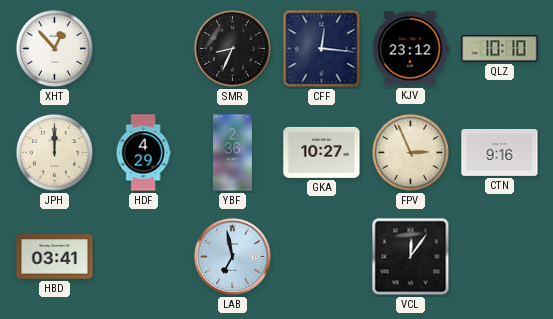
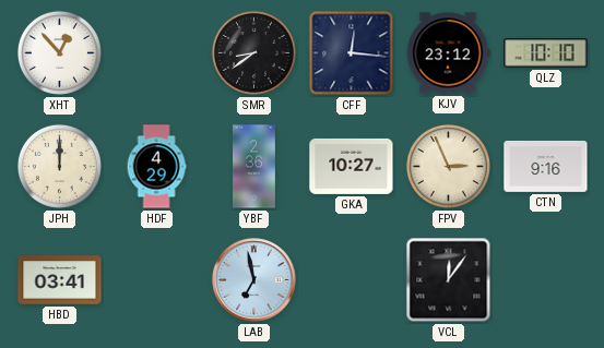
SMR: 8:34 -> 8:39 (253, 52)
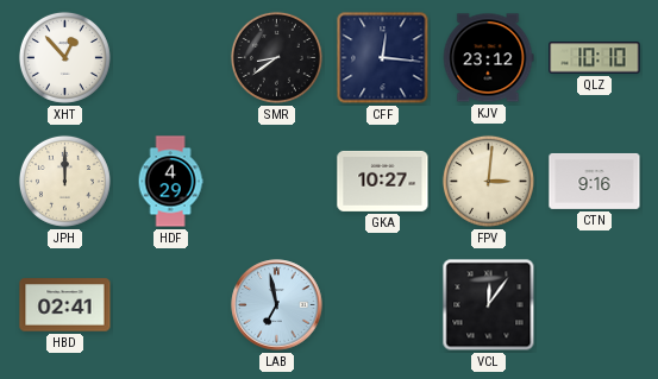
YBF: 2:36 -> none (254, 167)
FPV: 2:56 -> 3:01 (488, 181)
HBD: 03:41 -> 02:41 (65, 305)
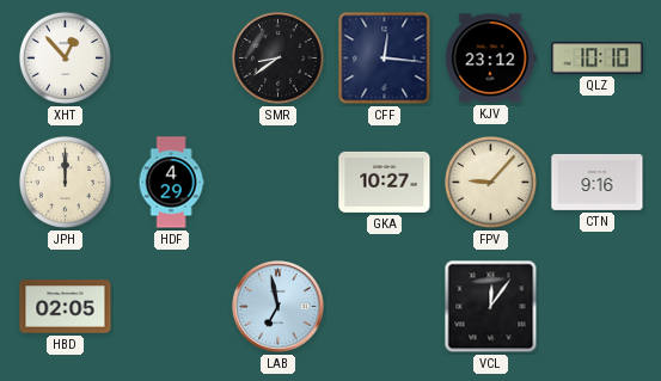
FPV: 3:01 -> 9:07 (490, 182)
HBD: 02:41 -> 02:05 (66, 307)
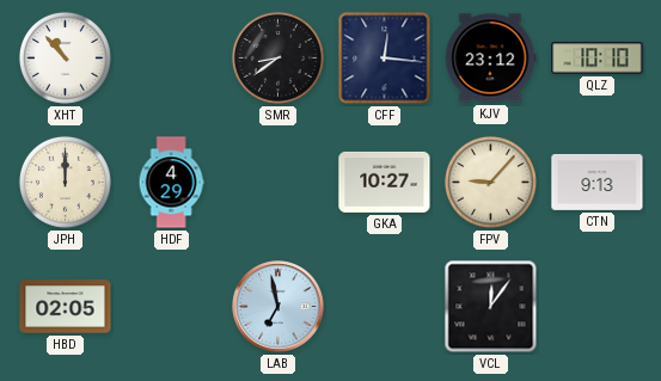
XHT: 12:53 -> 10:53 (65, 57)
CTN: 9:16 -> 9:13 (598, 182)
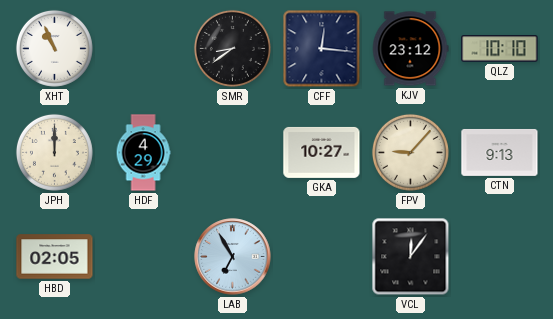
XHT: 10:53 -> 10:56 (54, 48)
LAB: 6:58 -> 6:55 (233, 257)
